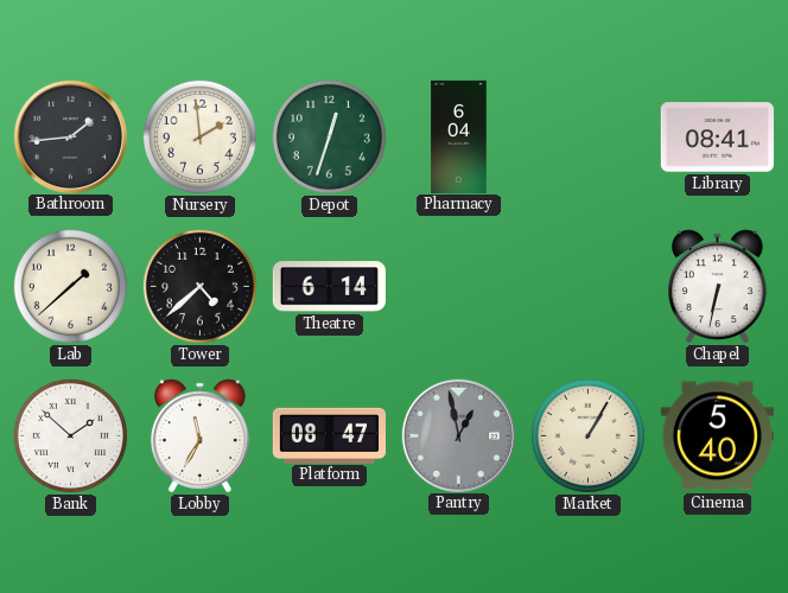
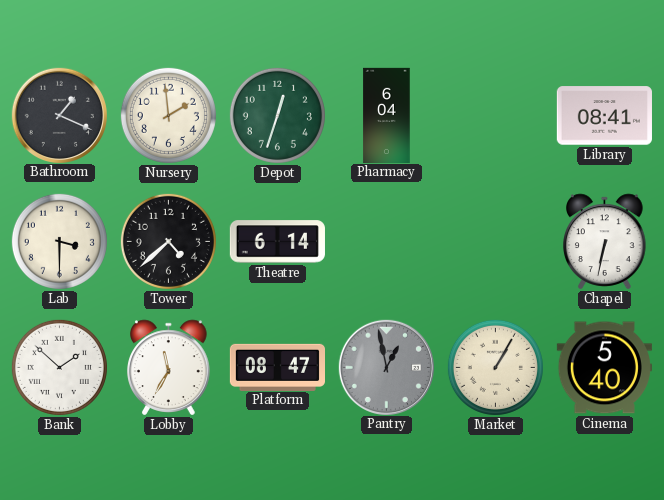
Bathroom: 1:44 -> 1:19 (59, 115)
Lab: 1:38 -> 3:30 (59, 241)
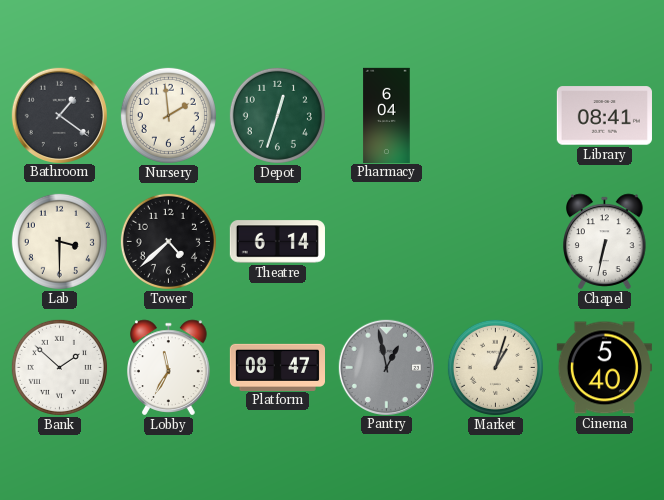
Bathroom: 1:19 -> 1:21 (59, 115)
Market: 1:05 -> 1:03 (495, 367)
